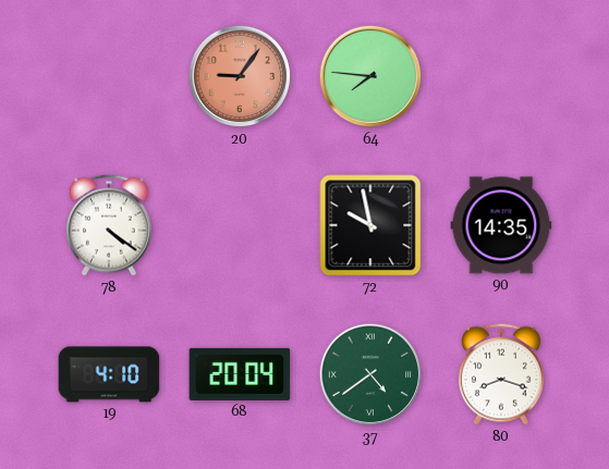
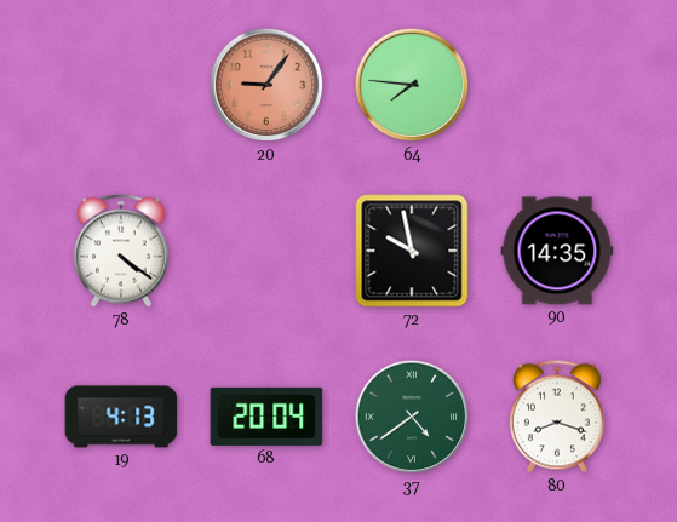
19: 4:10 -> 4:13 (121, 417)
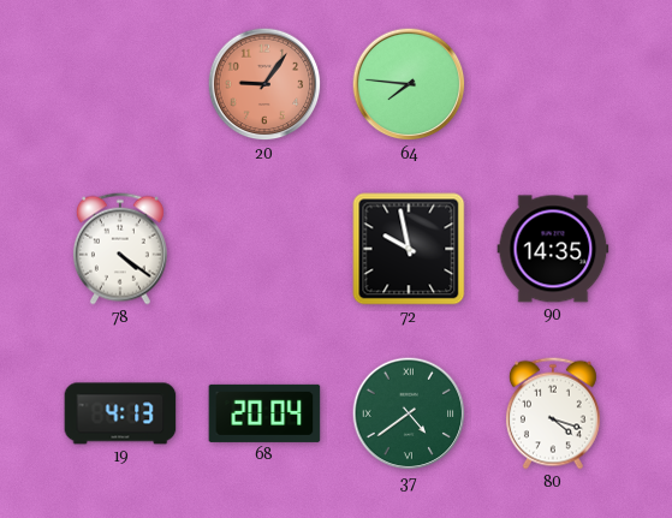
80: 8:18 -> 4:18 (553, 413)
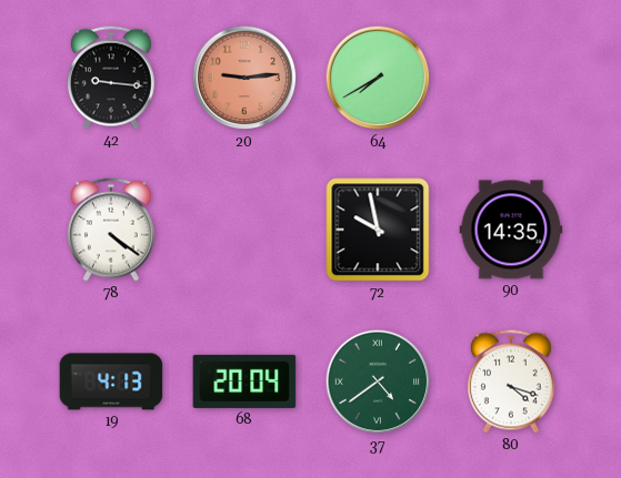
42: none -> 9:16 (111, 78)
20: 9:06 -> 9:14 (244, 78)
64: 7:46 -> 7:40 (378, 78)
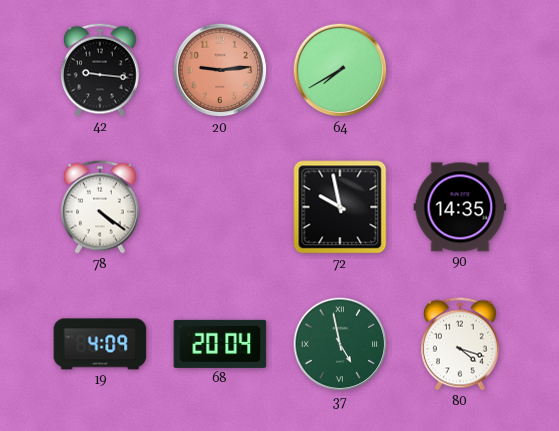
19: 4:13 -> 4:09 (100, 344)
37: 4:39 -> 4:58 (340, 344)
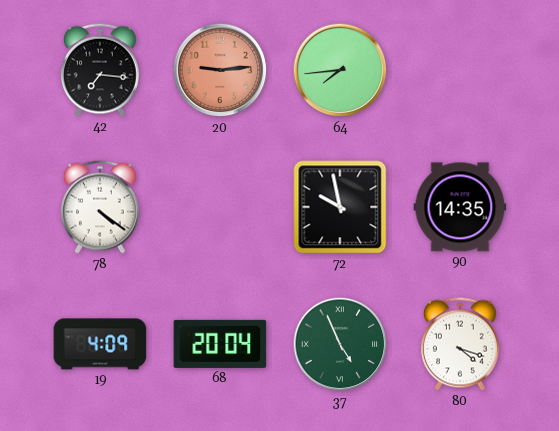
42: 9:16 -> 7:16 (100, 70)
64: 7:40 -> 7:44 (340, 70)
37: 4:58 -> 4:56 (340, 344)
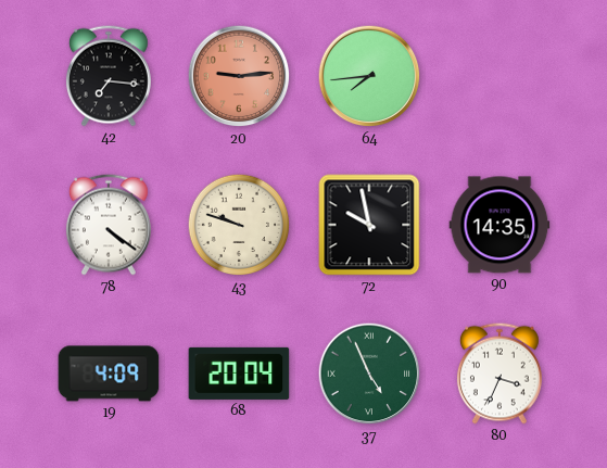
43: none -> 9:48 (239, 225)
80: 4:18 -> 3:34 (499, 374)
